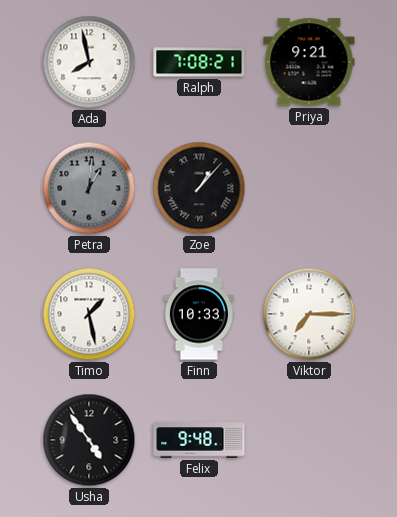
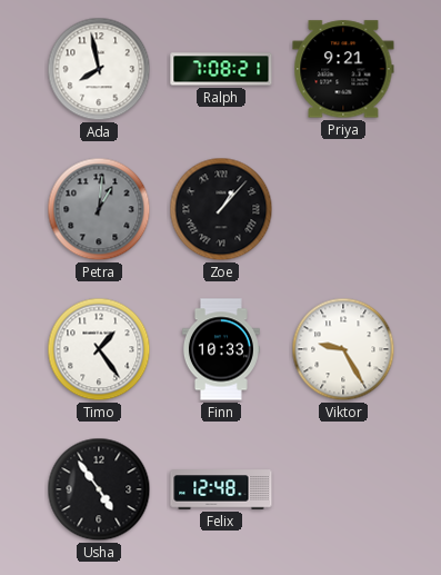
Timo: 1:28 -> 1:24 (99, 349)
Viktor: 7:15 -> 9:25 (343, 349)
Felix: 9:48 -> 12:48 (221, 489)
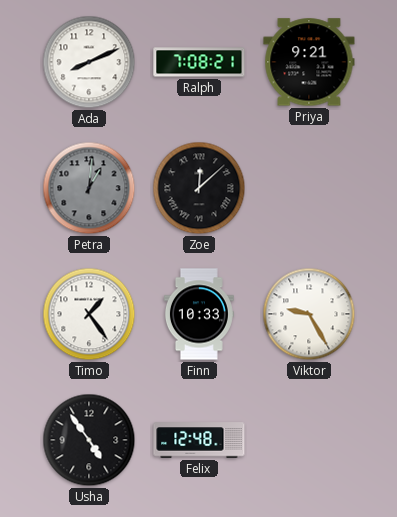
Ada: 7:58 -> 8:11 (89, 62)
Zoe: 1:07 -> 12:08 (199, 188)
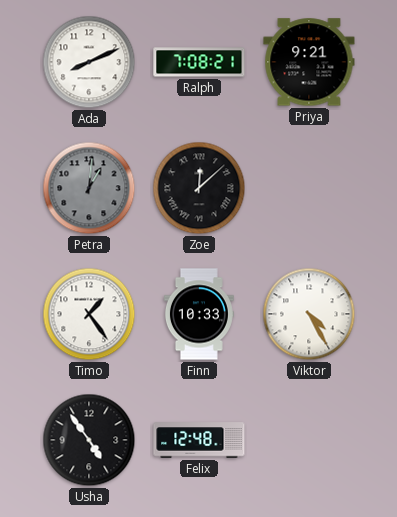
Viktor: 9:25 -> 4:25 (309, 314)
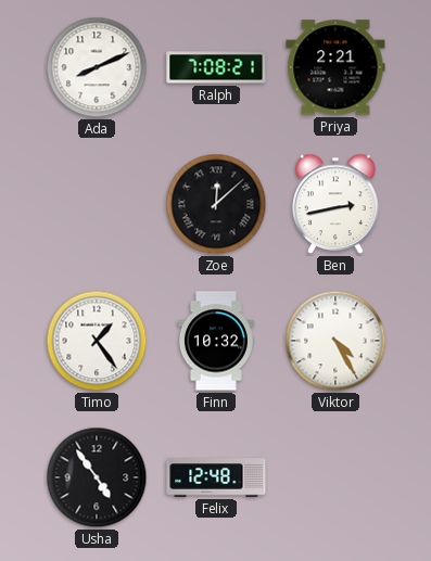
Priya: 9:21 -> 2:21 (335, 67)
Petra: 1:01 -> none (89, 188)
Ben: none -> 2:43 (335, 204)
Finn: 10:33 -> 10:32 (216, 341)
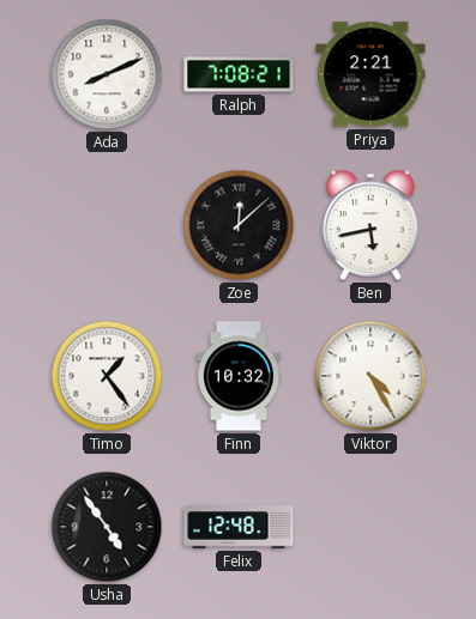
Ben: 2:43 -> 5:43 (370, 225)
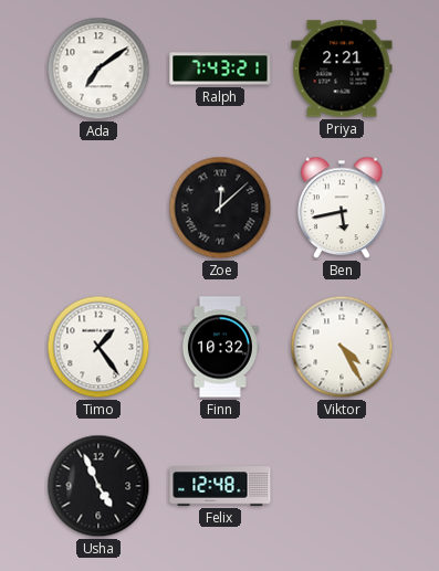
Ada: 8:11 -> 7:09 (98, 68)
Ralph: 7:08 -> 7:43 (220, 68)
Usha: 4:54 -> 4:56 (98, 486)
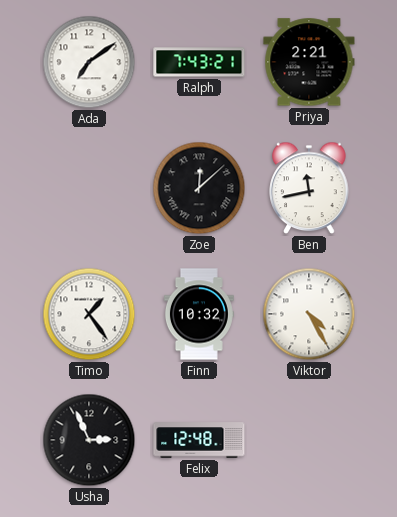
Ben: 5:43 -> 11:43 (309, 188)
Usha: 4:56 -> 2:56 (89, 440)
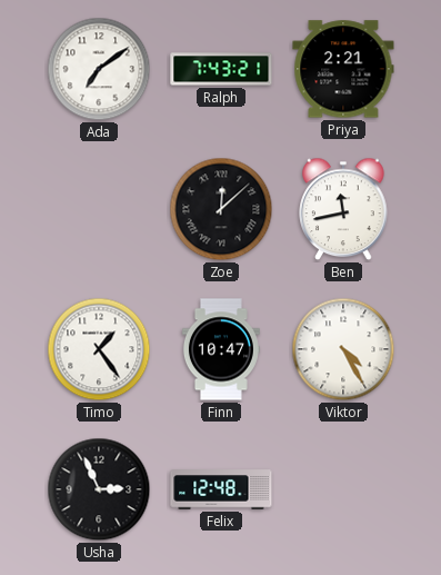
Finn: 10:32 -> 10:47 (221, 349)
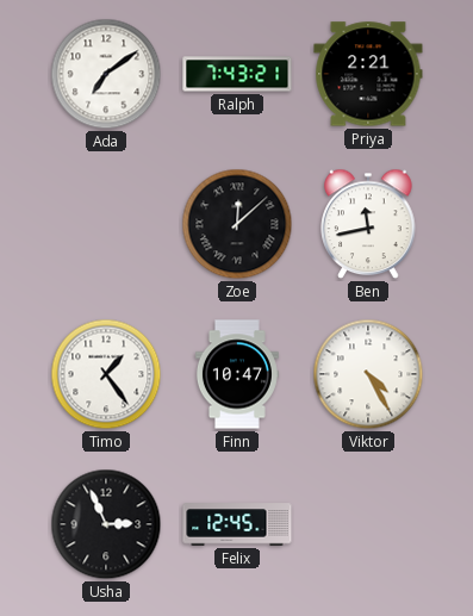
Felix: 12:48 -> 12:45 (237, 524)
